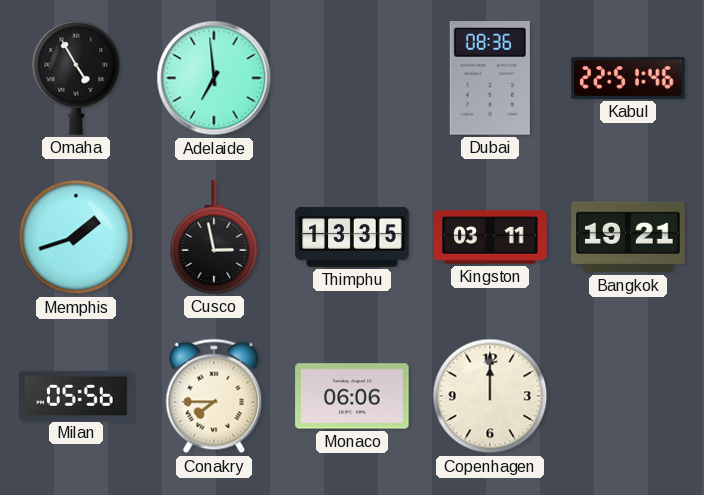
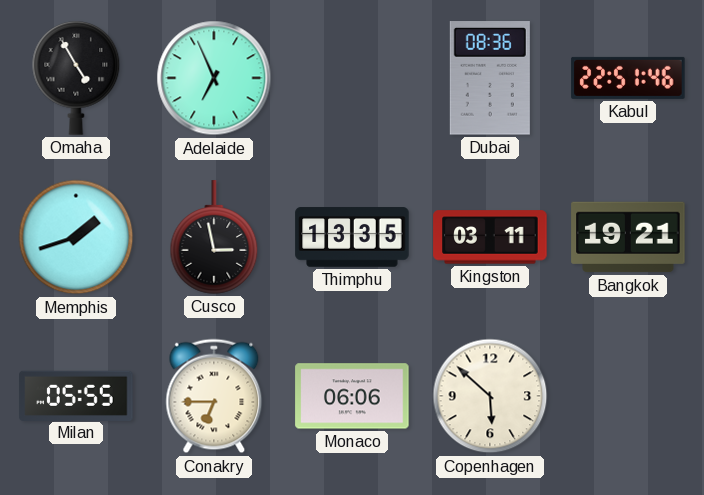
Adelaide: 6:59 -> 6:56 (214, 78)
Milan: 05:56 -> 05:55 (76, 395)
Conakry: 7:45 -> 6:45 (214, 396)
Copenhagen: 12:00 -> 5:52 (490, 396)
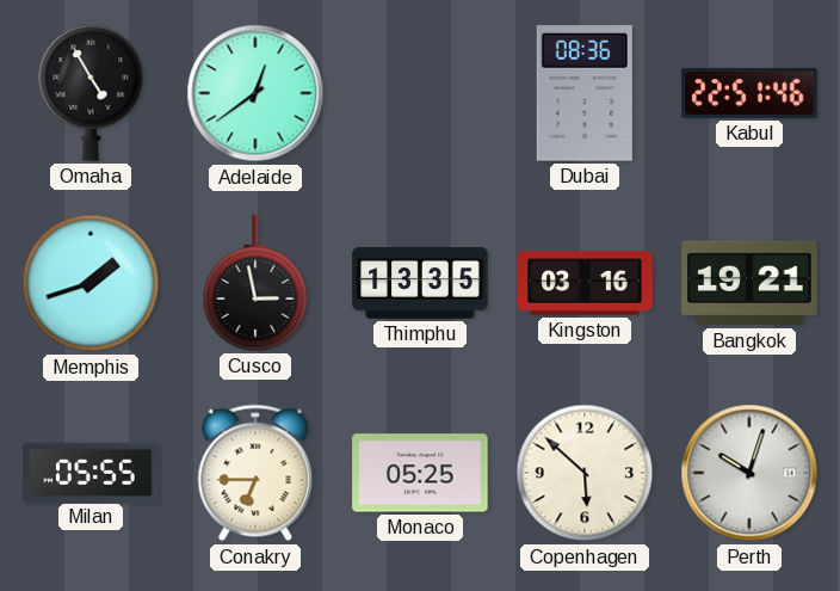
Adelaide: 6:56 -> 12:39 (255, 93)
Kingston: 03:11 -> 03:16 (585, 283)
Monaco: 06:06 -> 05:25 (420, 473)
Perth: none -> 10:03 (749, 473)
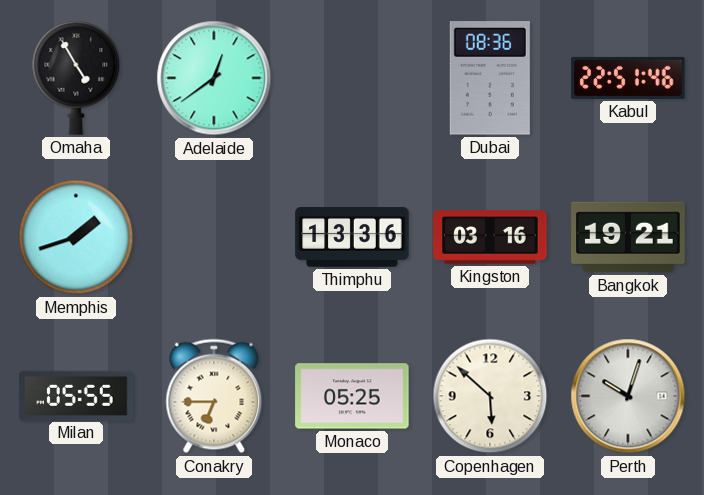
Cusco: 2:58 -> none (255, 283)
Thimphu: 13:35 -> 13:36 (352, 237)
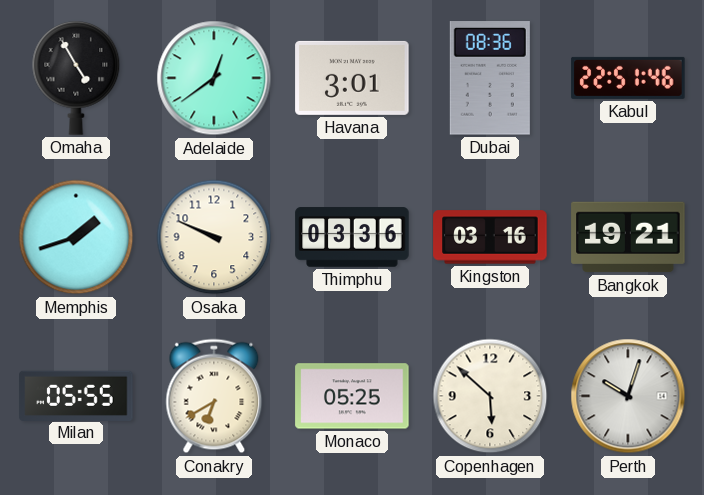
Havana: none -> 3:01 (352, 78)
Osaka: none -> 9:49 (214, 237)
Thimphu: 13:36 -> 03:36 (352, 237)
Conakry: 6:45 -> 6:40 (214, 396)
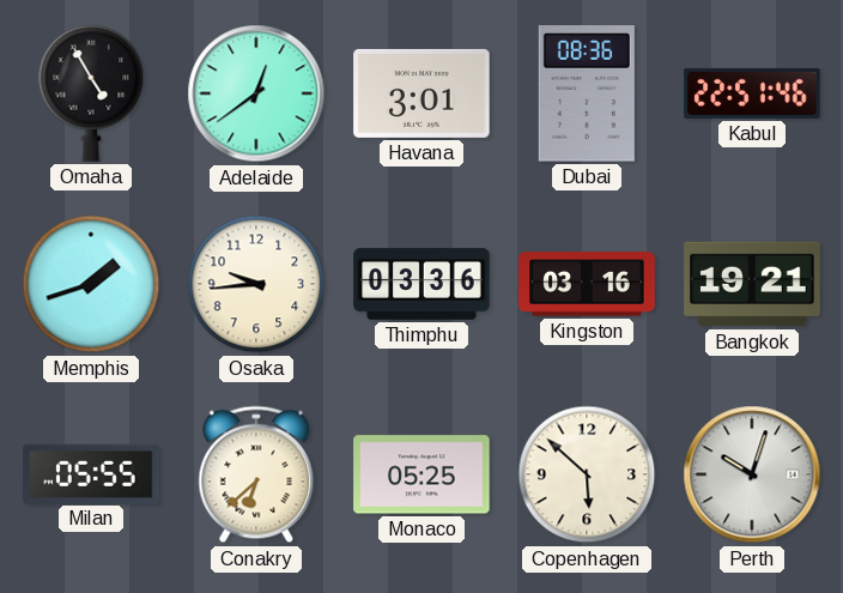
Osaka: 9:49 -> 9:44 (256, 284)
Conakry: 6:40 -> 6:38 (256, 474)
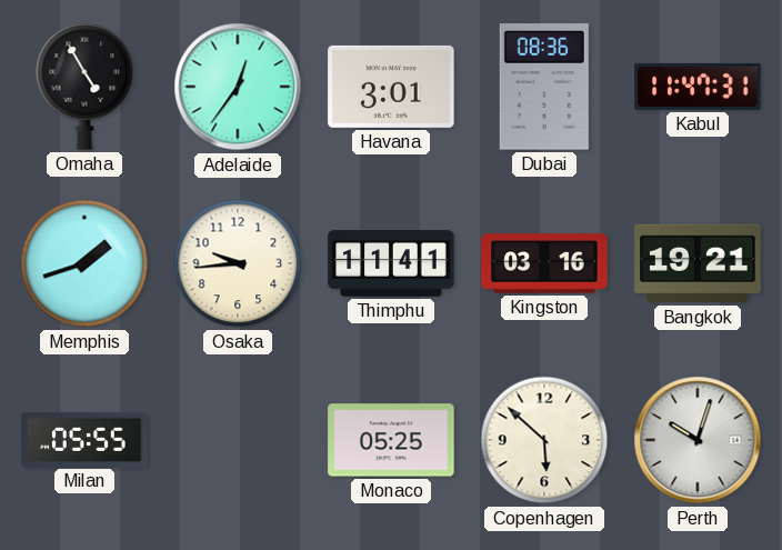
Adelaide: 12:39 -> 12:36 (238, 87)
Kabul: 22:51 -> 11:47 (698, 87)
Thimphu: 03:36 -> 11:41 (391, 263)
Conakry: 6:38 -> none (256, 474)
